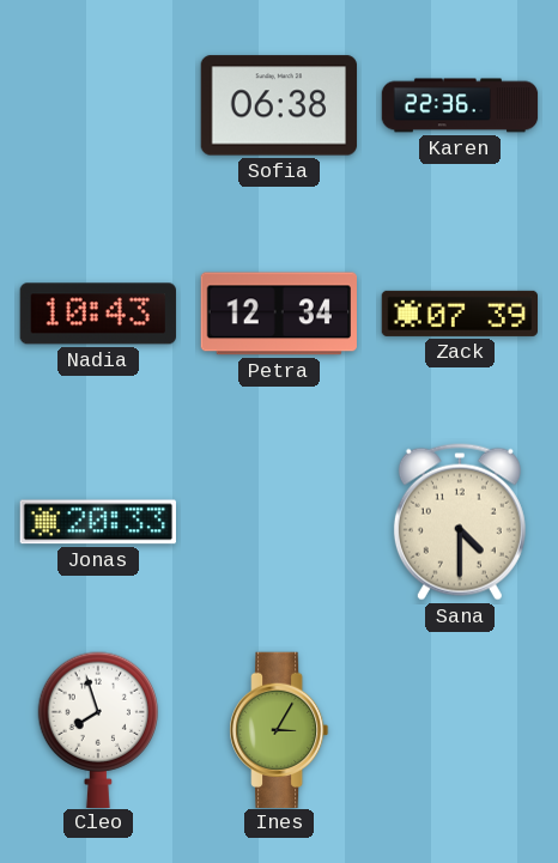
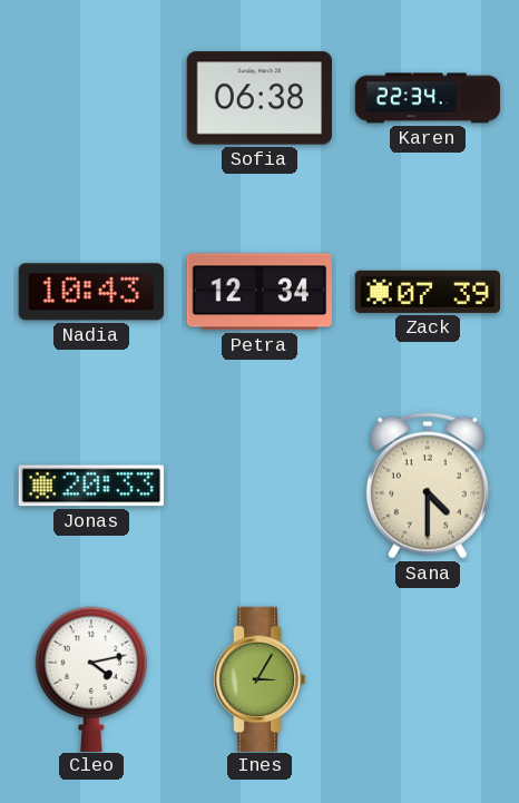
Karen: 22:36 -> 22:34 (428, 98)
Cleo: 7:57 -> 4:13 (90, 678)
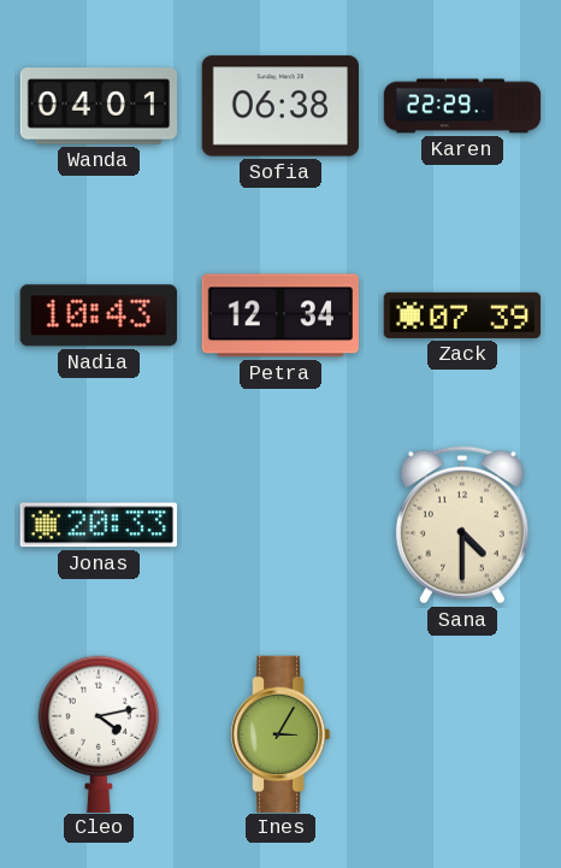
Wanda: none -> 04:01 (98, 106)
Karen: 22:34 -> 22:29 (462, 106)
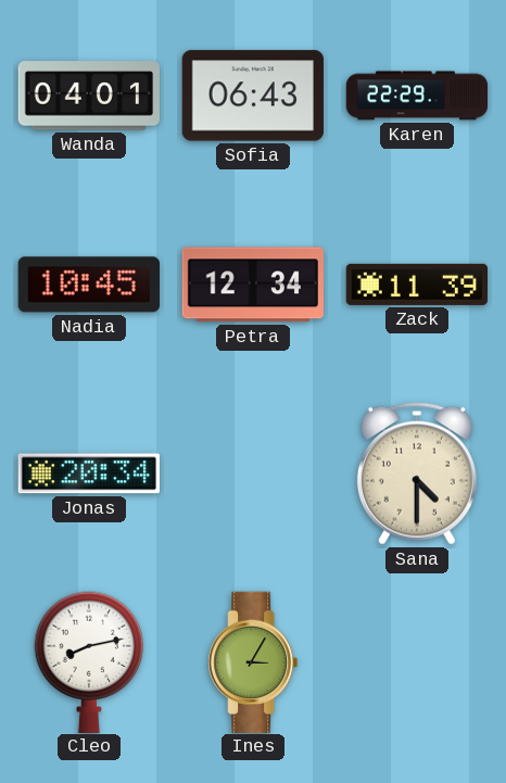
Sofia: 06:38 -> 06:43 (252, 96)
Nadia: 10:43 -> 10:45 (89, 285)
Zack: 07:39 -> 11:39 (417, 285)
Jonas: 20:33 -> 20:34 (89, 473)
Cleo: 4:13 -> 8:13 (88, 661)
